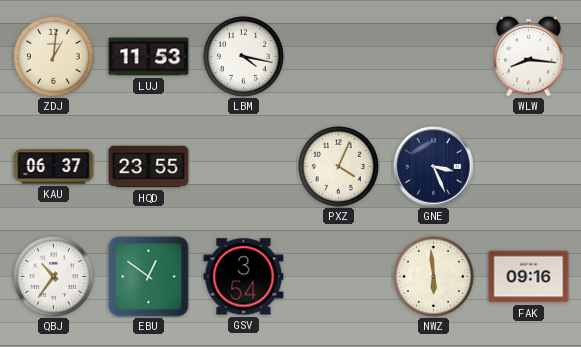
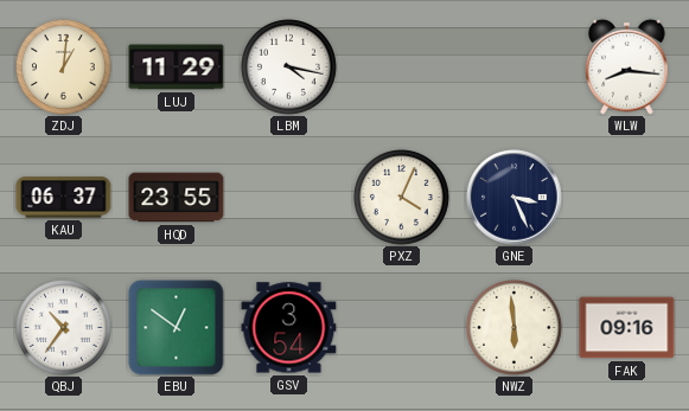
LUJ: 11:53 -> 11:29 (177, 68)
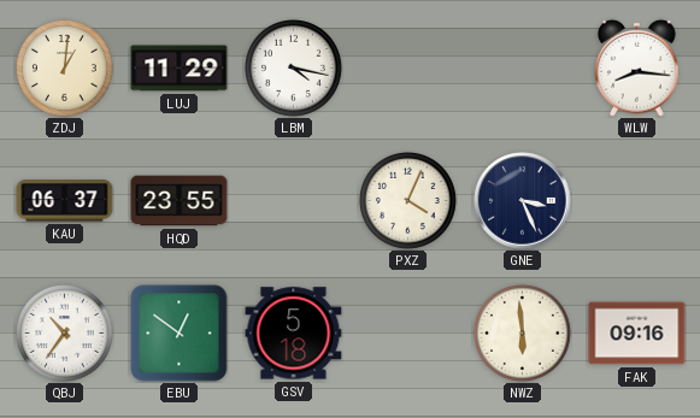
GSV: 3:54 -> 5:18 (294, 334)
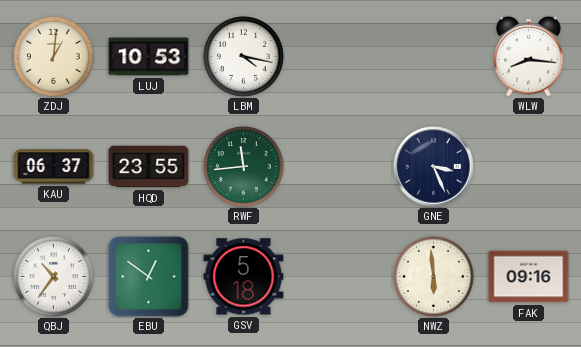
LUJ: 11:29 -> 10:53 (149, 57)
RWF: none -> 11:44 (244, 167)
PXZ: 4:04 -> none (408, 201)
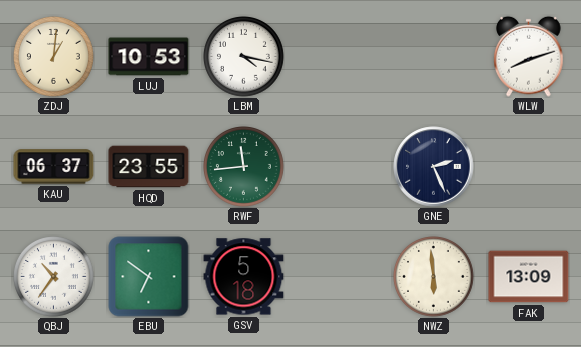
WLW: 8:16 -> 8:12 (529, 56)
GNE: 3:26 -> 2:26 (434, 167)
EBU: 12:51 -> 6:51 (149, 277)
FAK: 09:16 -> 13:09 (529, 277)
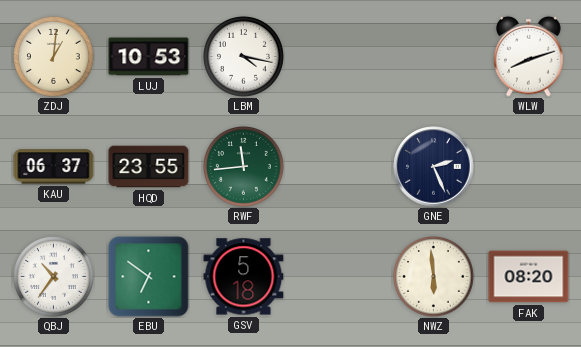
FAK: 13:09 -> 08:20 (529, 277)
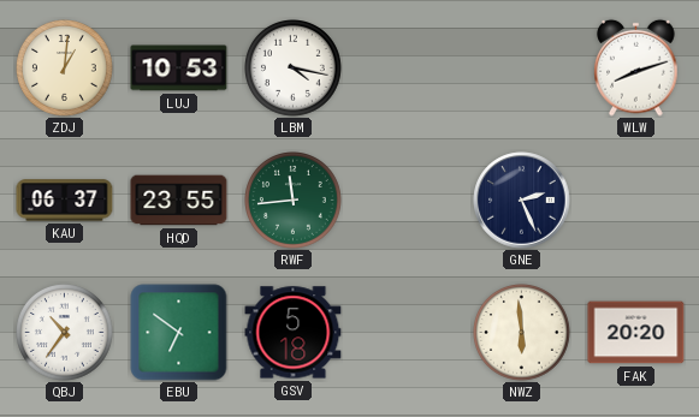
FAK: 08:20 -> 20:20 (636, 333)
